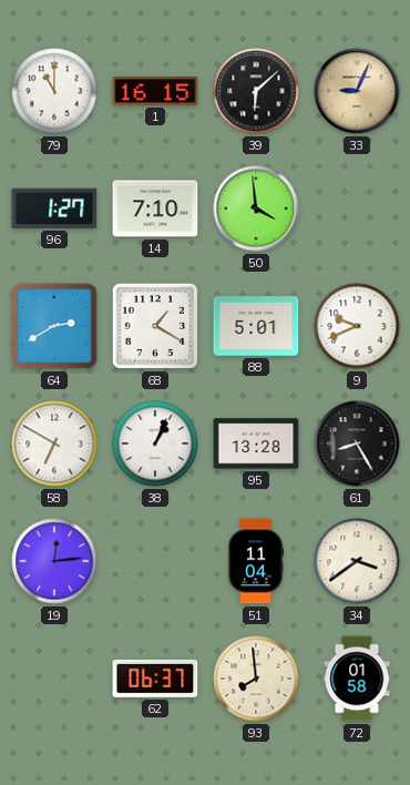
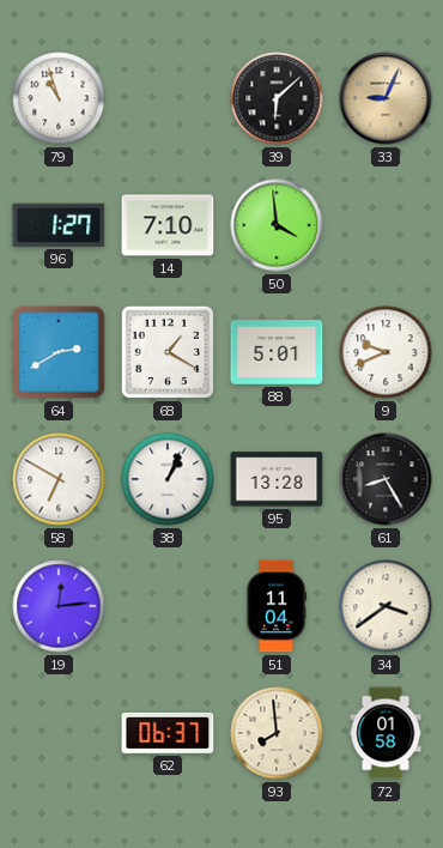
79: 11:00 -> 10:57 (59, 98)
1: 16:15 -> none (155, 91)
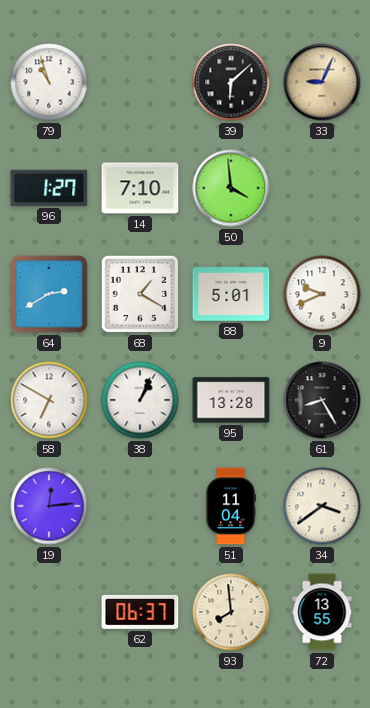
72: 01:58 -> 13:55 (322, 612)
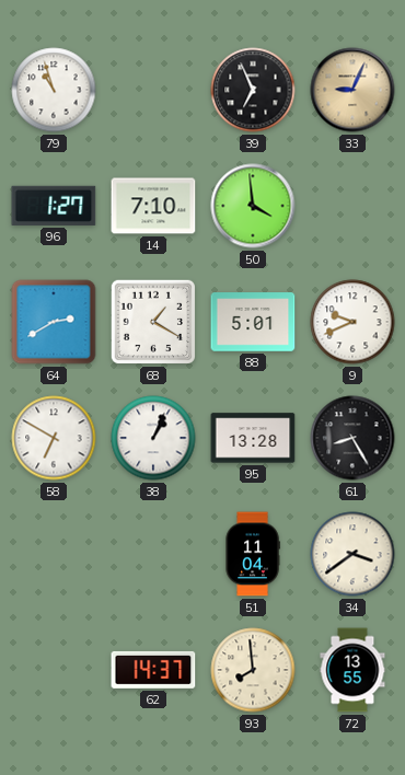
39: 6:08 -> 6:56 (253, 90)
19: 12:14 -> none (49, 506)
62: 06:37 -> 14:37 (153, 670)
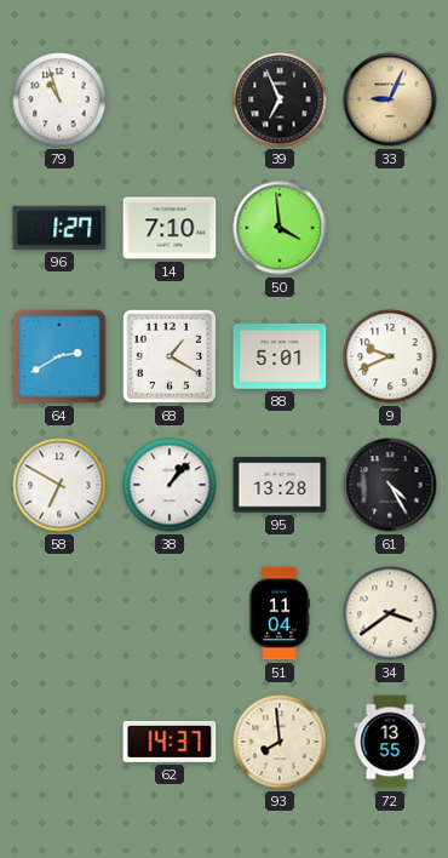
38: 1:04 -> 1:07 (170, 485)
61: 8:25 -> 4:25 (390, 485)
